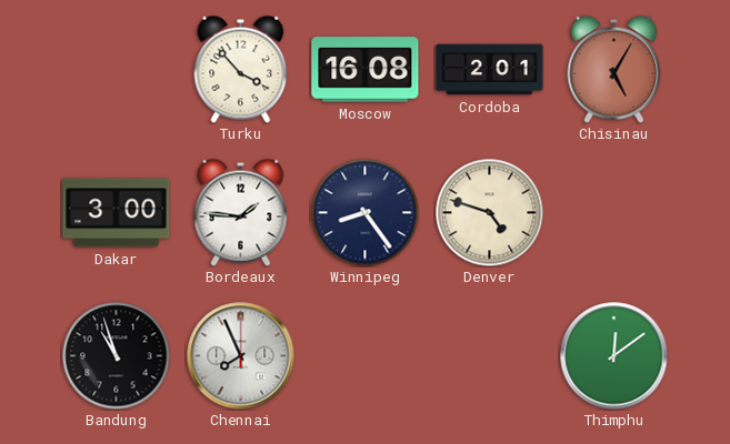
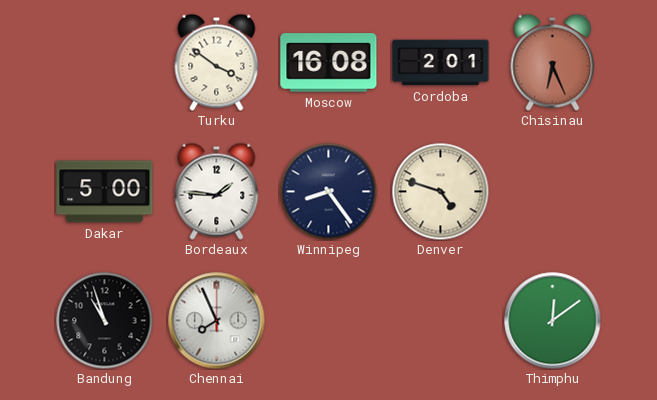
Turku: 3:53 -> 3:51 (217, 62)
Chisinau: 5:05 -> 6:26 (553, 62)
Dakar: 3:00 -> 5:00 (105, 192)
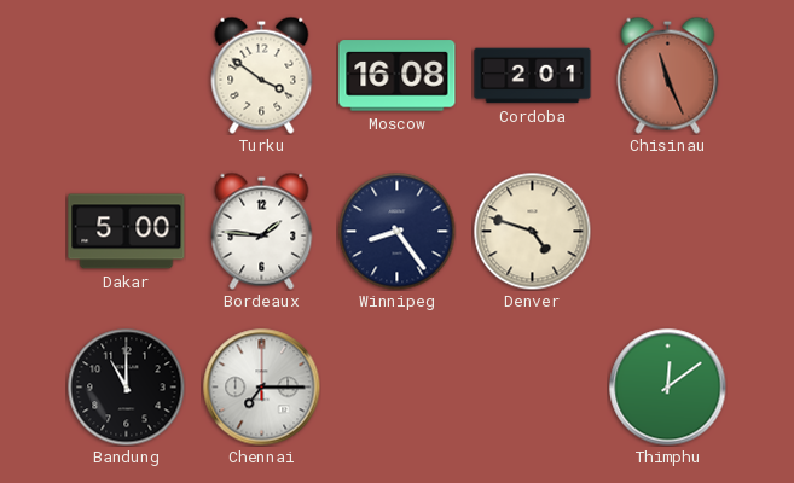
Chisinau: 6:26 -> 11:26 (668, 75)
Bandung: 10:57 -> 11:00 (126, 386)
Chennai: 7:56 -> 7:15 (262, 388)
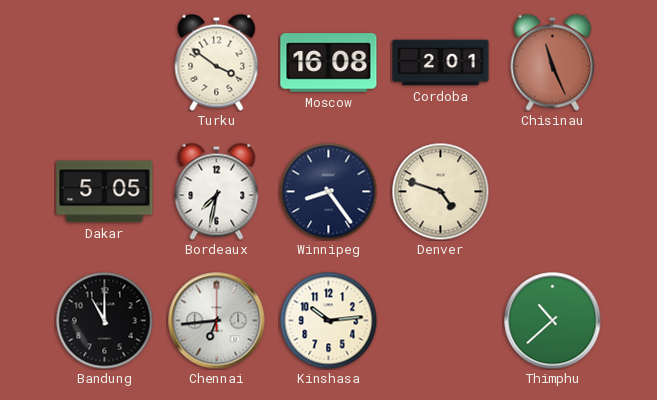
Dakar: 5:00 -> 5:05 (105, 192)
Bordeaux: 1:46 -> 7:32 (217, 191)
Chennai: 7:15 -> 6:44 (217, 321)
Kinshasa: none -> 10:14 (328, 320)
Thimphu: 12:09 -> 10:38 (553, 321)
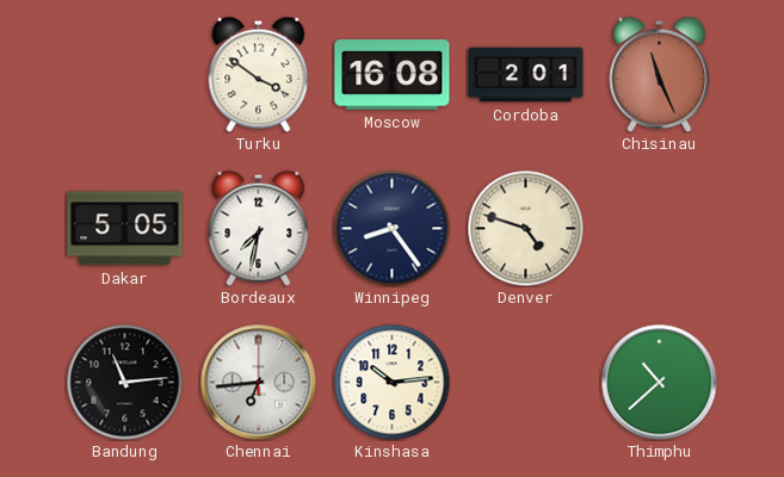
Bandung: 11:00 -> 11:14 (124, 382)
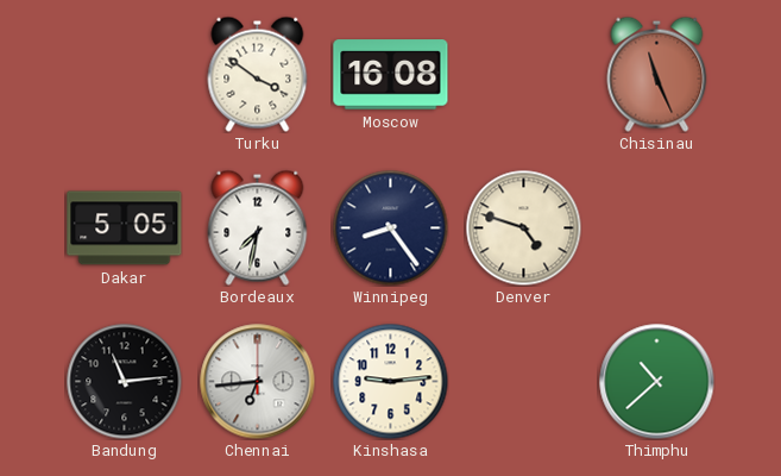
Cordoba: 2:01 -> none (526, 75)
Kinshasa: 10:14 -> 9:14 (390, 381)
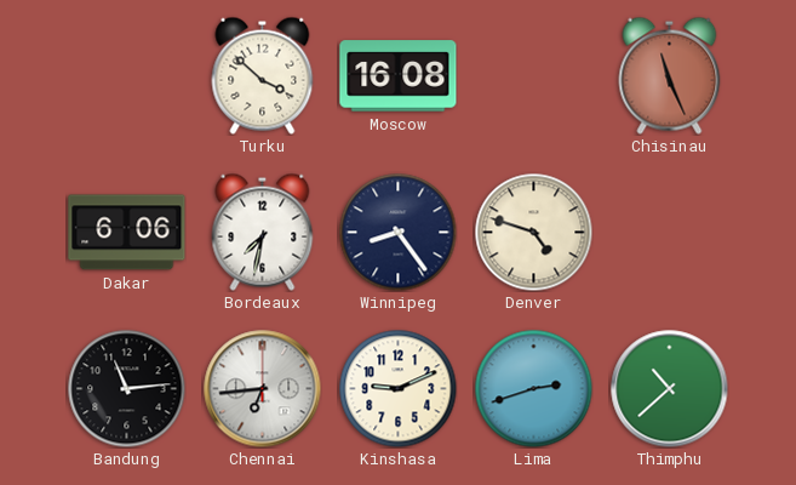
Turku: 3:51 -> 3:52 (263, 75)
Dakar: 5:05 -> 6:06 (127, 233)
Kinshasa: 9:14 -> 9:11 (397, 388)
Lima: none -> 2:42 (533, 388)
